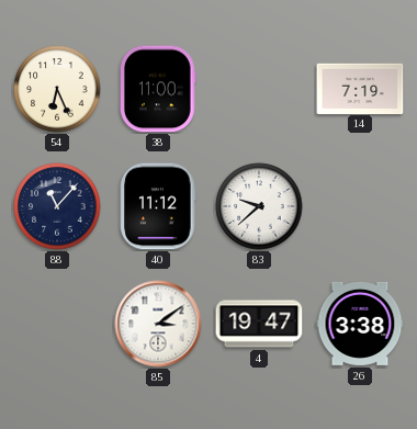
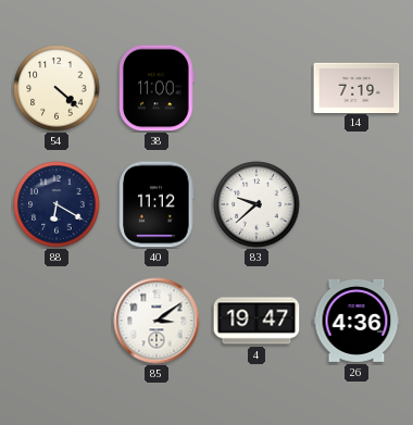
54: 6:26 -> 4:22 (57, 88)
88: 11:07 -> 6:20 (57, 204)
26: 3:38 -> 4:36 (356, 321)
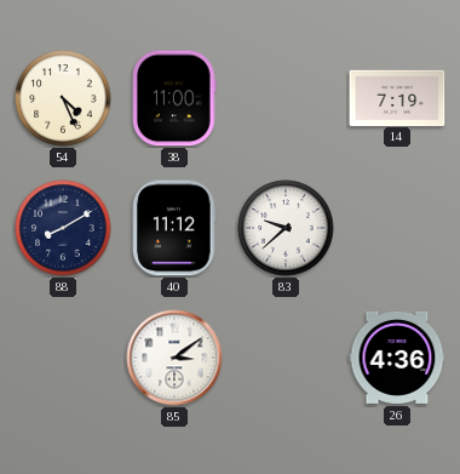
54: 4:22 -> 4:26 (63, 98)
88: 6:20 -> 8:10 (63, 228)
4: 19:47 -> none (256, 321)
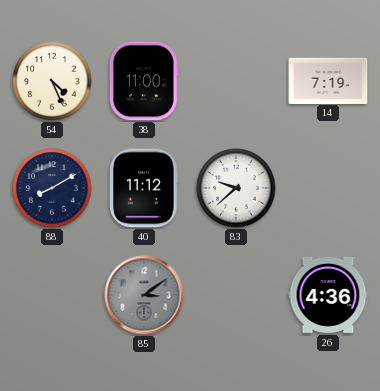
85 dial: white -> grey (144, 295)
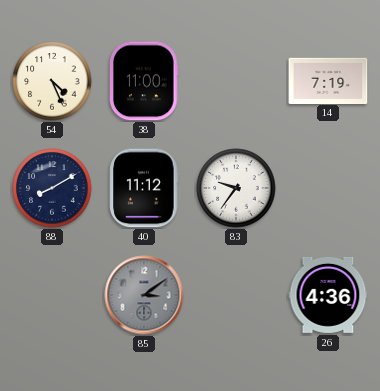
83: 9:38 -> 9:36 (236, 188)
